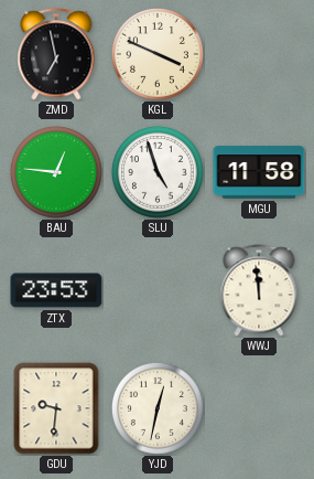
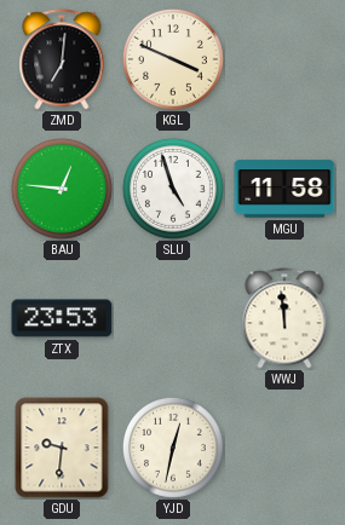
ZMD: 6:58 -> 7:01 (62, 59)
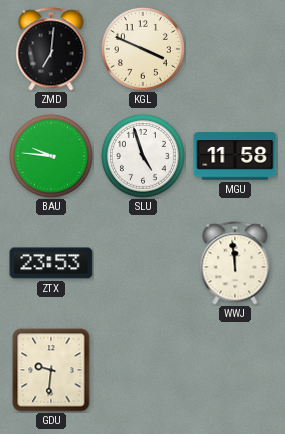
BAU: 12:46 -> 9:46 (51, 156)
YJD: 12:32 -> none (173, 448)
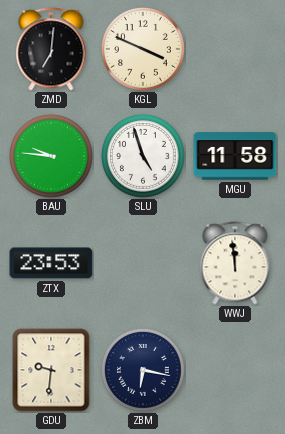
ZBM: none -> 6:17 (143, 370)
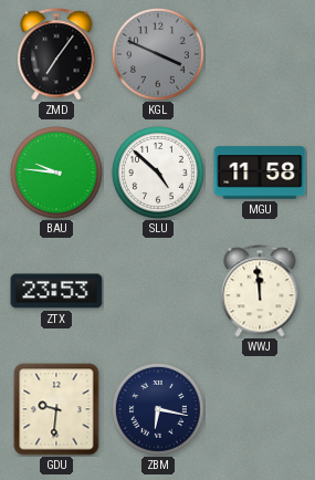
ZMD: 7:01 -> 7:06 (56, 54)
KGL dial: cream -> grey (158, 54)
SLU: 4:57 -> 4:52 (158, 173)
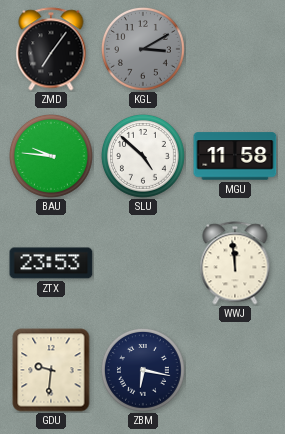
KGL: 3:49 -> 3:10 (143, 49)
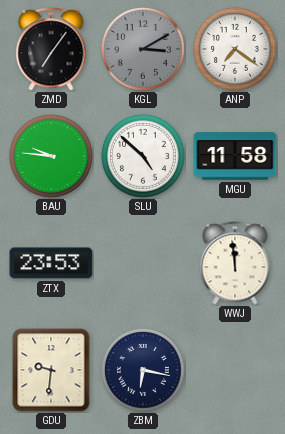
ANP: none -> 7:21 (235, 49)
